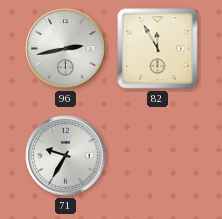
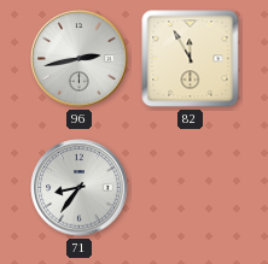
71: 9:35 -> 8:36 (80, 188)
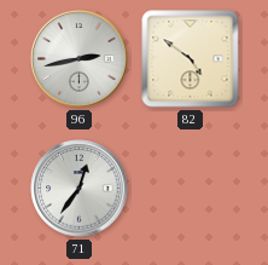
82: 11:55 -> 4:51 (191, 59)
71: 8:36 -> 12:36 (80, 189)
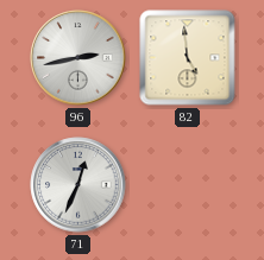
82: 4:51 -> 4:59 (188, 58)
71: 12:36 -> 12:34 (78, 185)
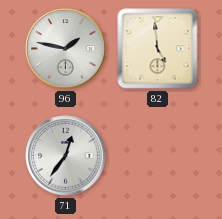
96: 2:43 -> 1:47 (66, 49)
71: 12:34 -> 12:36 (66, 156)
